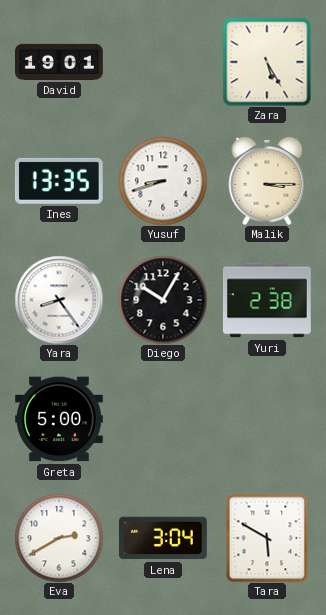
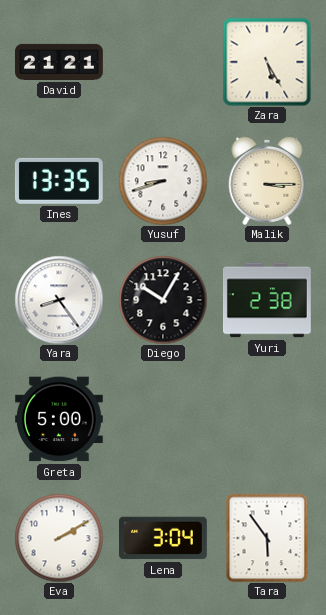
David: 19:01 -> 21:21 (60, 62)
Eva: 2:40 -> 2:10 (59, 538)
Tara: 5:50 -> 5:54 (267, 538)
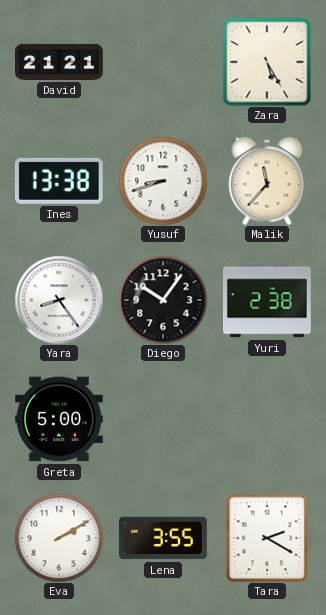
Ines: 13:35 -> 13:38 (59, 181)
Malik: 3:15 -> 11:37 (267, 181)
Diego: 10:05 -> 10:06 (163, 300)
Lena: 3:04 -> 3:55 (164, 538)
Tara: 5:54 -> 2:20 (267, 538)
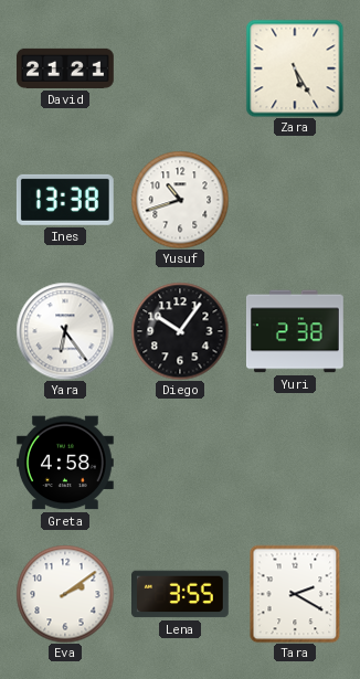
Yusuf: 8:42 -> 10:42 (180, 200)
Malik: 11:37 -> none (267, 181)
Yara: 8:24 -> 6:24 (65, 331)
Greta: 5:00 -> 4:58 (66, 463)
Eva: 2:10 -> 2:09 (65, 594)
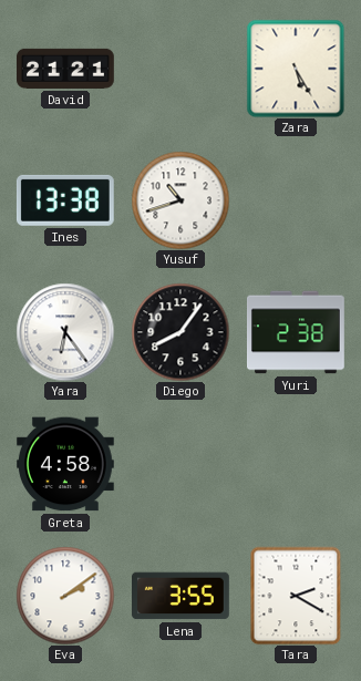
Diego: 10:06 -> 8:06 (180, 332)
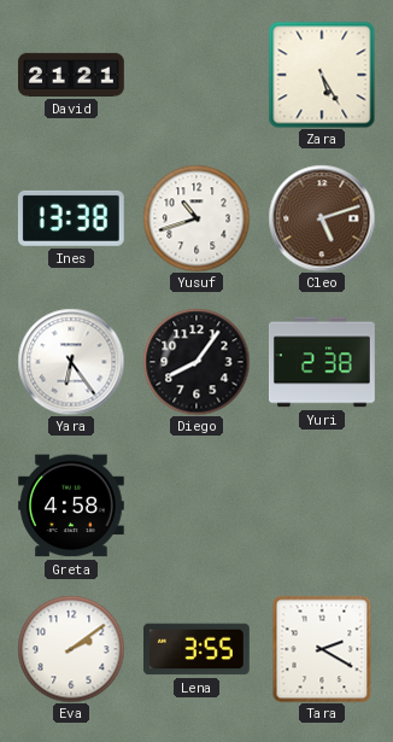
Cleo: none -> 5:12 (322, 218)
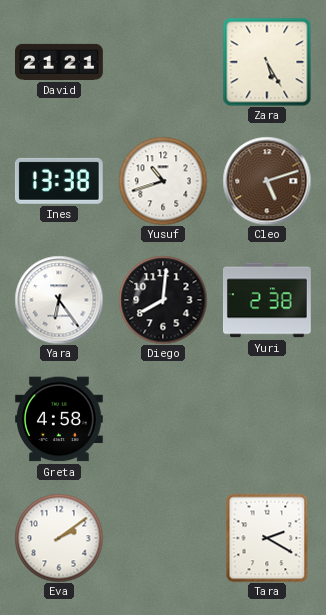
Diego: 8:06 -> 8:01 (163, 300)
Lena: 3:55 -> none (198, 649)
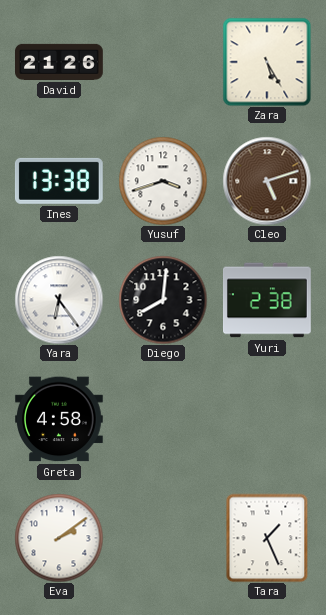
David: 21:21 -> 21:26 (60, 62)
Yusuf: 10:42 -> 3:42 (163, 181)
Tara: 2:20 -> 1:26 (267, 538)
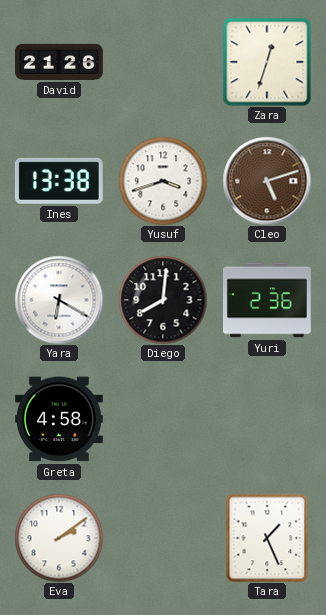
Zara: 5:25 -> 12:33 (267, 62)
Yara: 6:24 -> 6:20 (59, 300)
Yuri: 2:38 -> 2:36 (268, 300)
